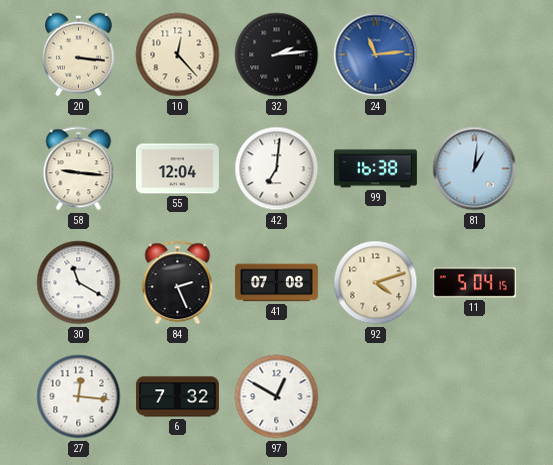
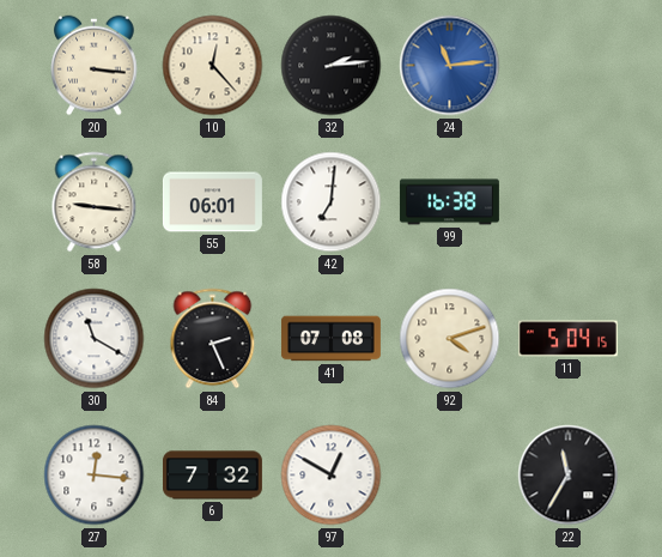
55: 12:04 -> 06:01 (212, 202)
81: 1:01 -> none (475, 169)
22: none -> 11:35 (569, 476)
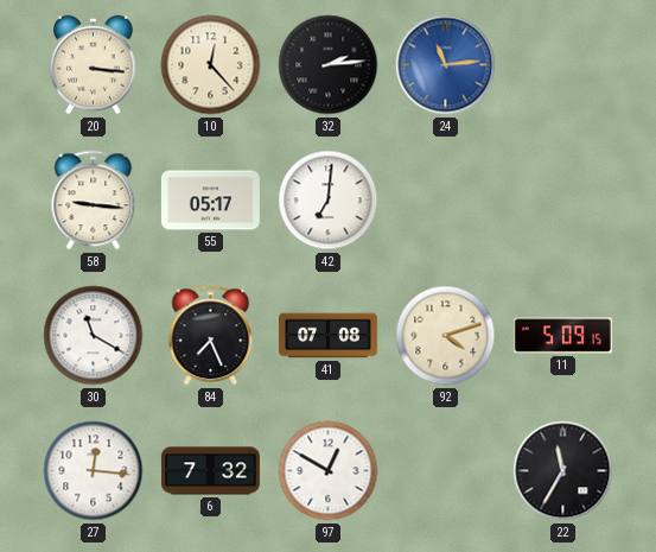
55: 06:01 -> 05:17 (210, 201)
99: 16:38 -> none (449, 202)
84: 2:26 -> 7:26 (211, 336)
11: 5:04 -> 5:09 (562, 336)
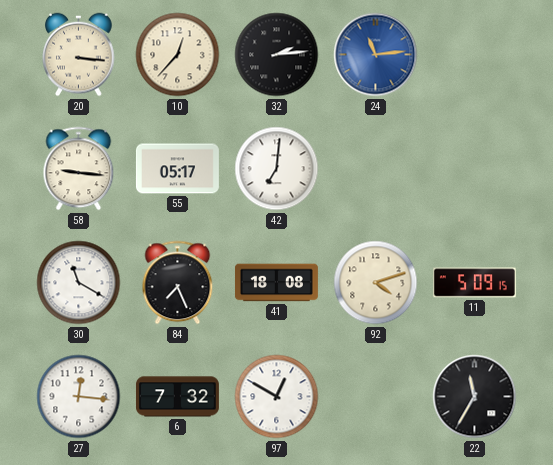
10: 12:23 -> 12:37 (178, 55)
41: 07:08 -> 18:08 (276, 283)
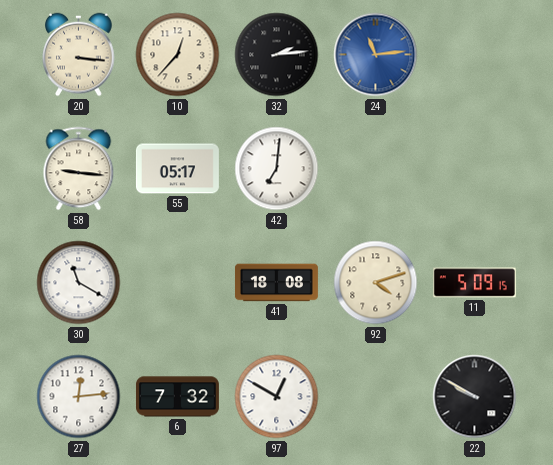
84: 7:26 -> none (178, 283)
27: 12:16 -> 12:14 (79, 397)
22: 11:35 -> 9:50 (475, 397)
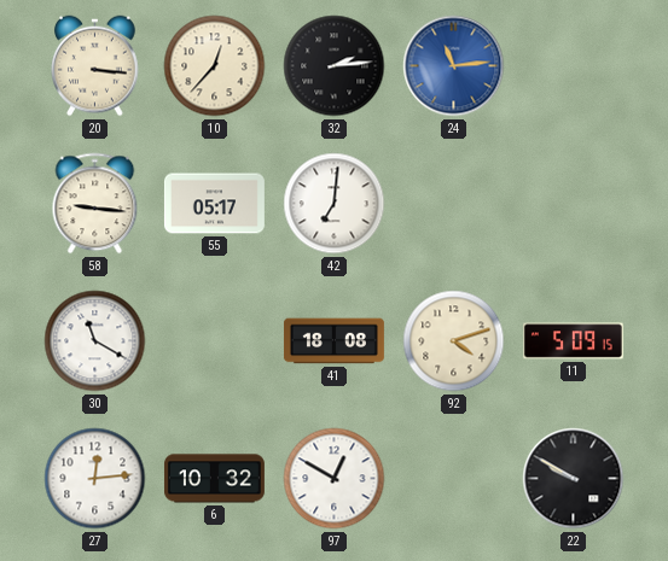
6: 7:32 -> 10:32 (214, 479)
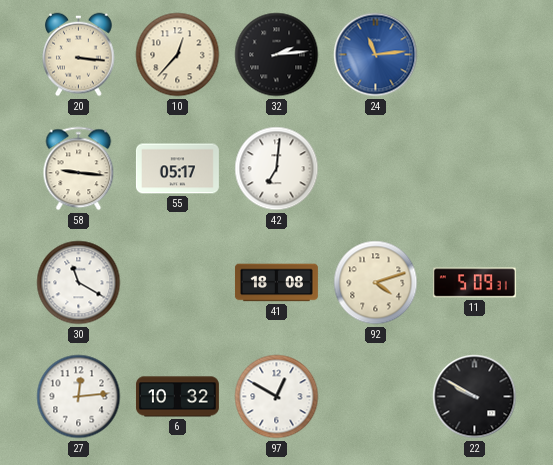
11: 5:09:15 -> 5:09:31 (474, 283)
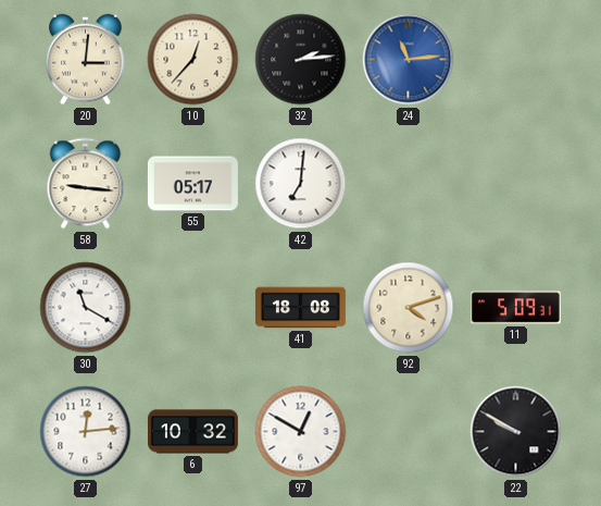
20: 3:16 -> 3:01 (86, 60)
